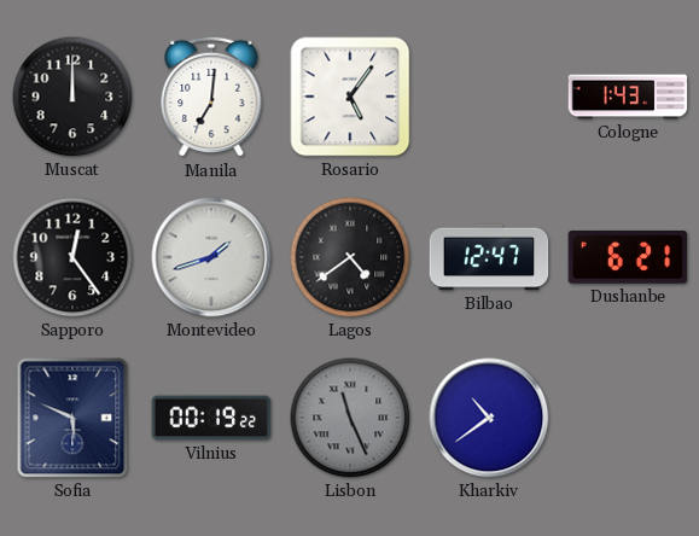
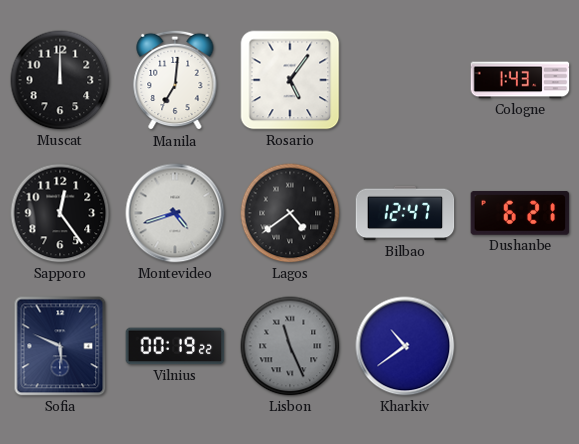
Montevideo: 1:42 -> 4:42 (175, 213)
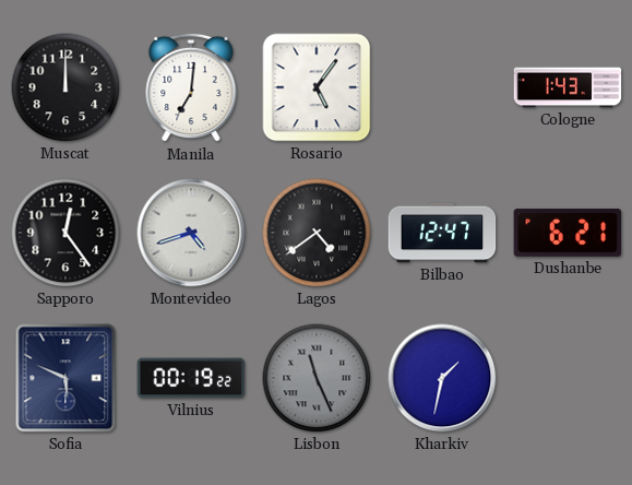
Kharkiv: 10:39 -> 1:32 (442, 378)
